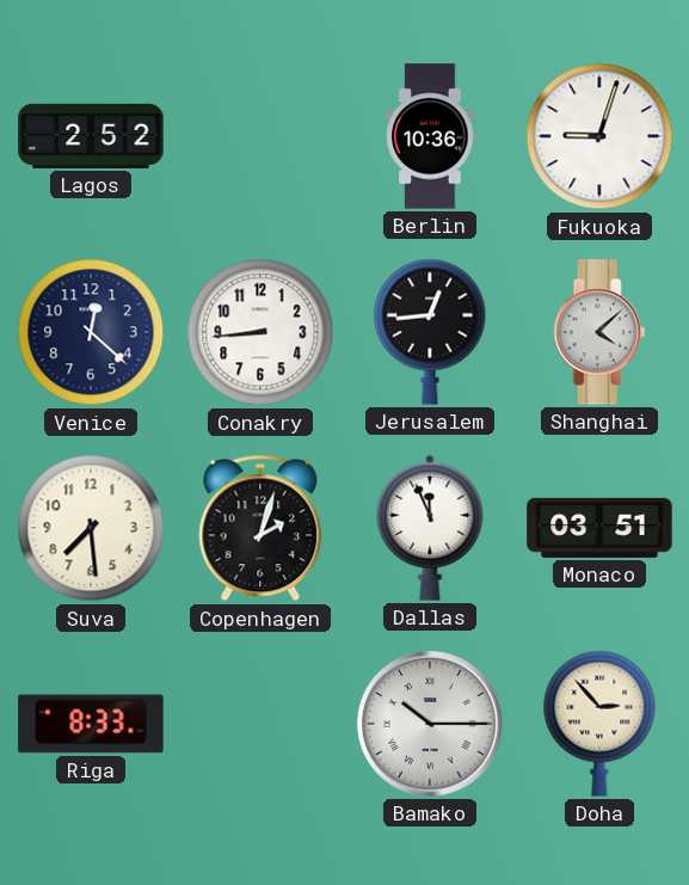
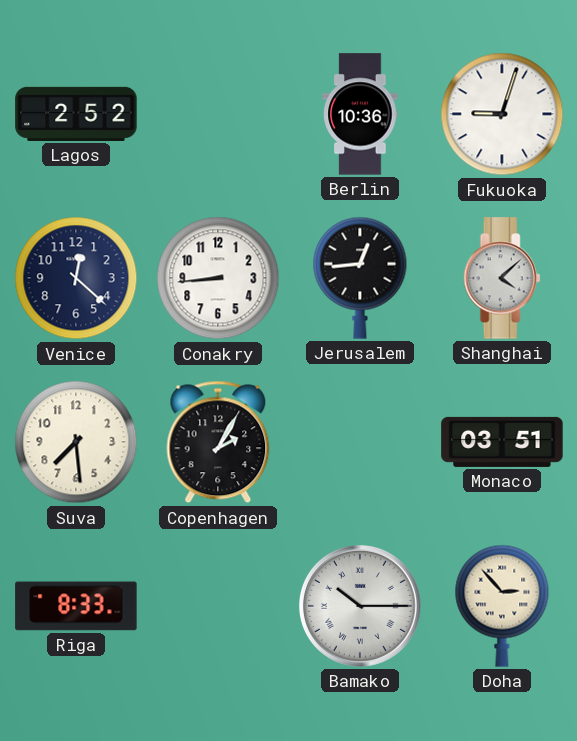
Copenhagen: 2:03 -> 2:05 (218, 442)
Dallas: 11:56 -> none (430, 528)
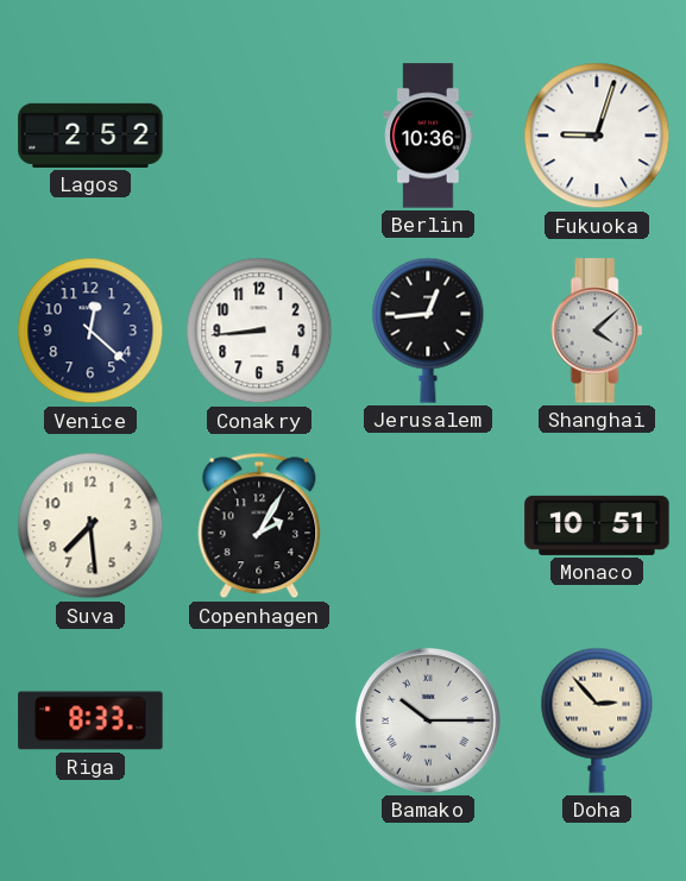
Monaco: 03:51 -> 10:51 (597, 526)
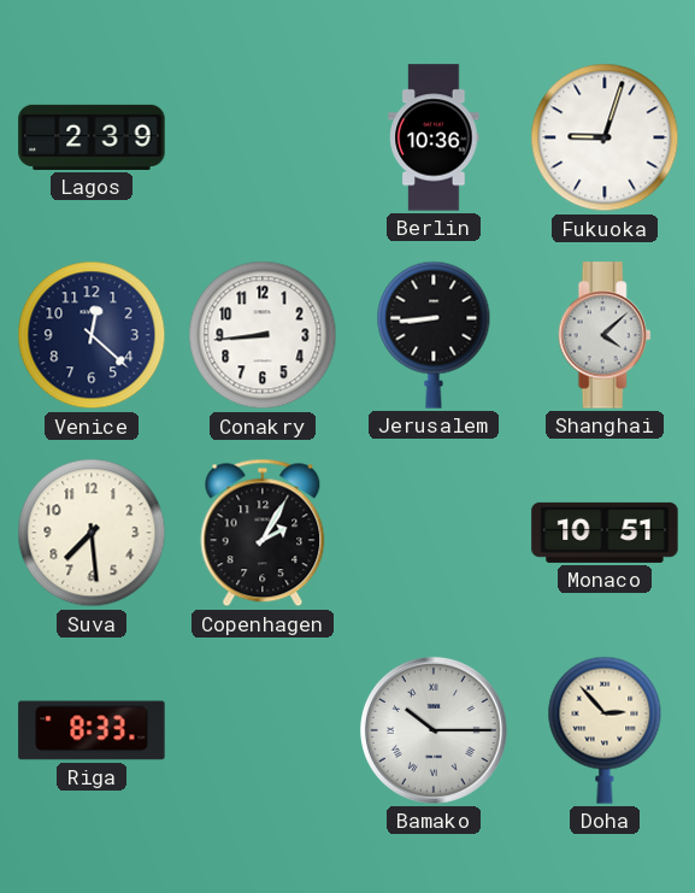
Lagos: 2:52 -> 2:39 (92, 137)
Jerusalem: 12:44 -> 8:44 (434, 335)
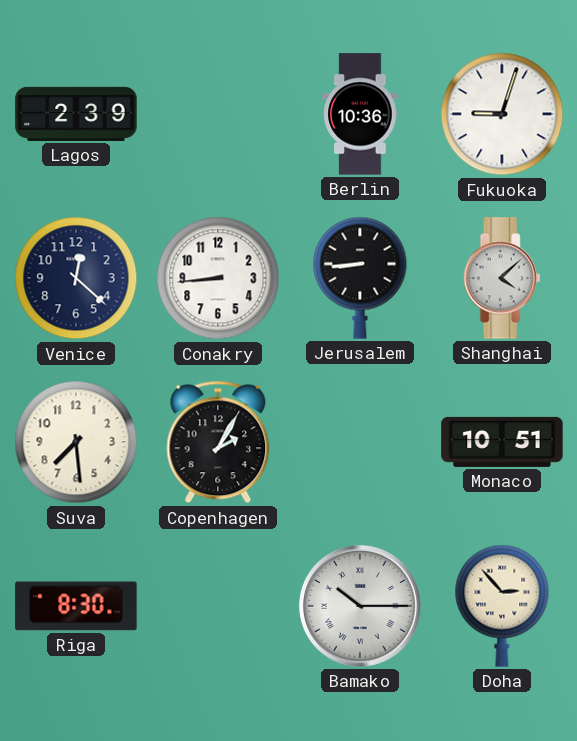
Riga: 8:33 -> 8:30 (76, 606)
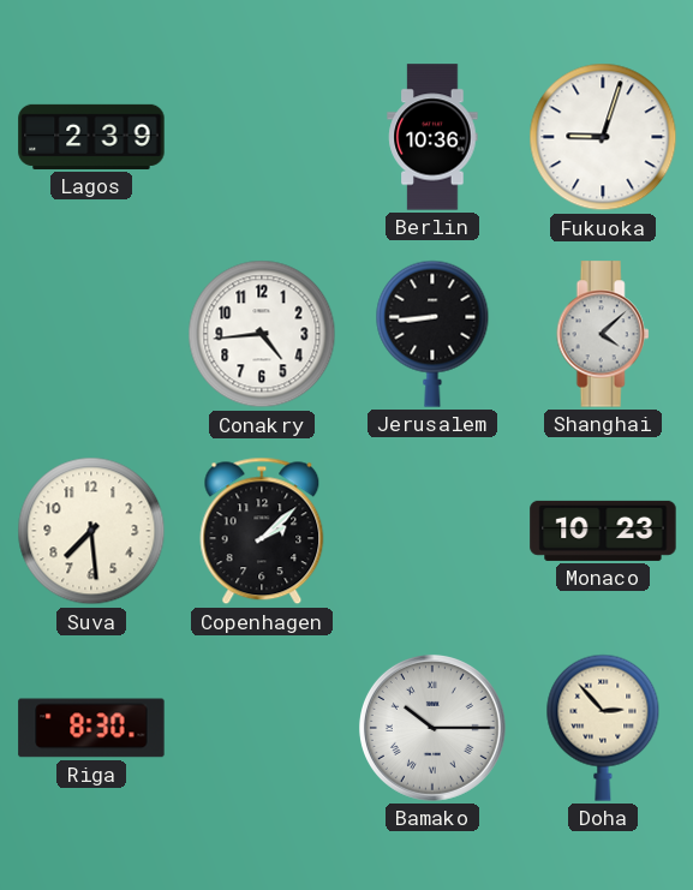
Venice: 12:22 -> none (76, 278)
Conakry: 8:44 -> 4:44 (262, 334)
Copenhagen: 2:05 -> 2:08 (262, 531)
Monaco: 10:51 -> 10:23 (603, 531)
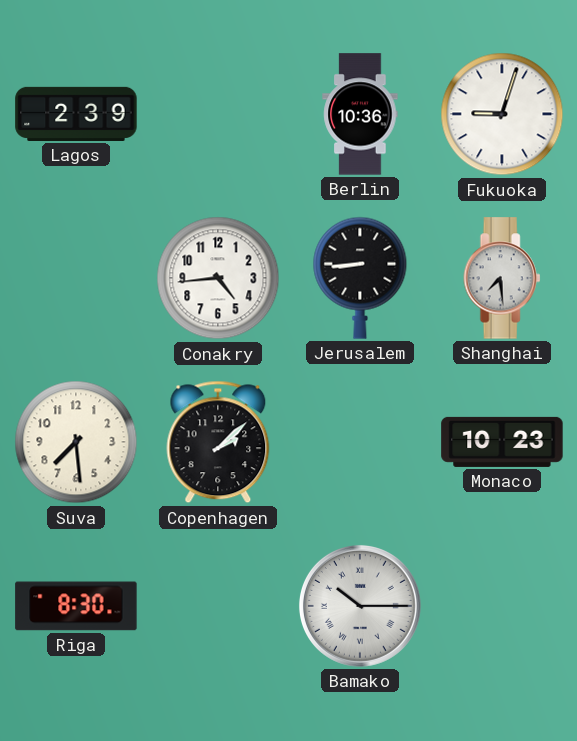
Shanghai: 4:08 -> 7:29 (502, 278)
Doha: 2:53 -> none (603, 728)
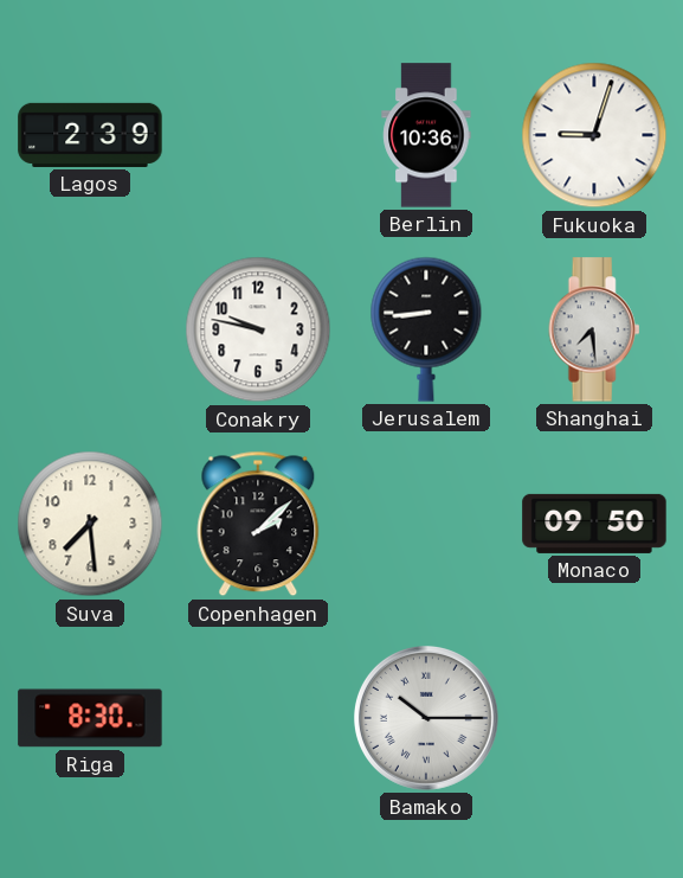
Conakry: 4:44 -> 9:47 (258, 329)
Monaco: 10:23 -> 09:50 (594, 524)
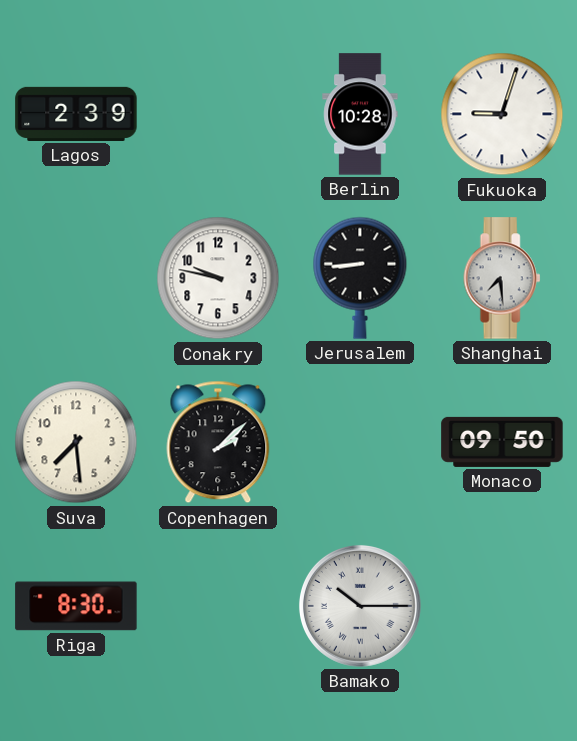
Berlin: 10:36 -> 10:28 (360, 114)
